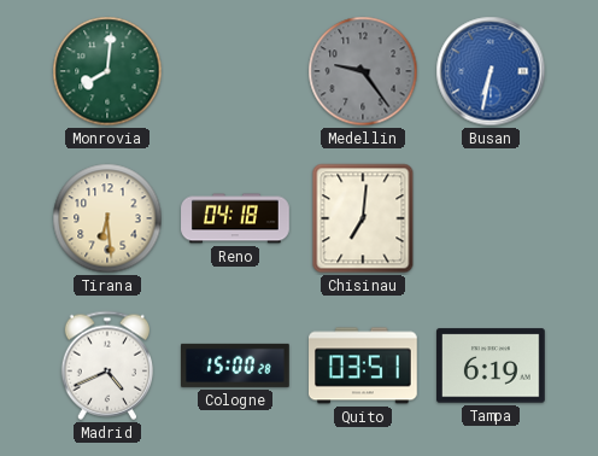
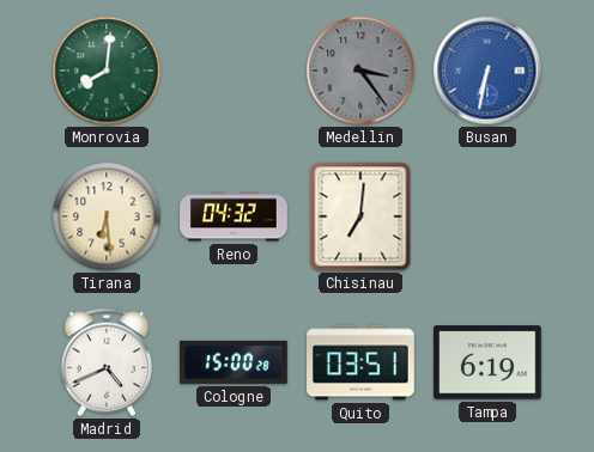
Medellin: 9:24 -> 3:24 (360, 71)
Reno: 04:18 -> 04:32 (234, 216)
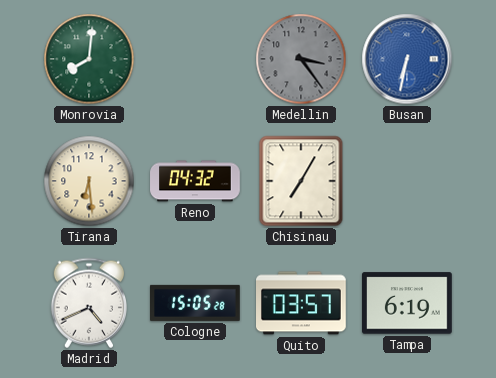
Chisinau: 7:01 -> 7:05 (301, 181)
Cologne: 15:00 -> 15:05 (196, 303)
Quito: 03:51 -> 03:57 (302, 303)
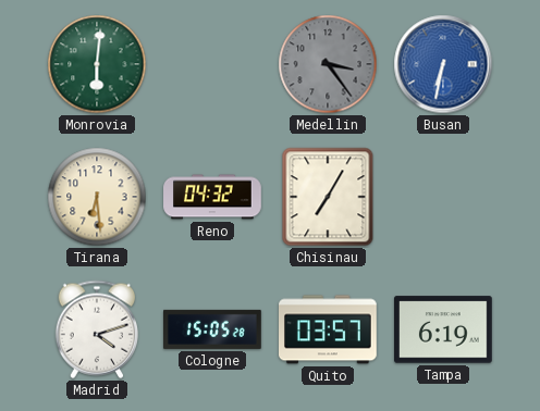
Monrovia: 8:01 -> 6:01 (97, 64)
Madrid: 4:41 -> 4:12 (96, 329)
